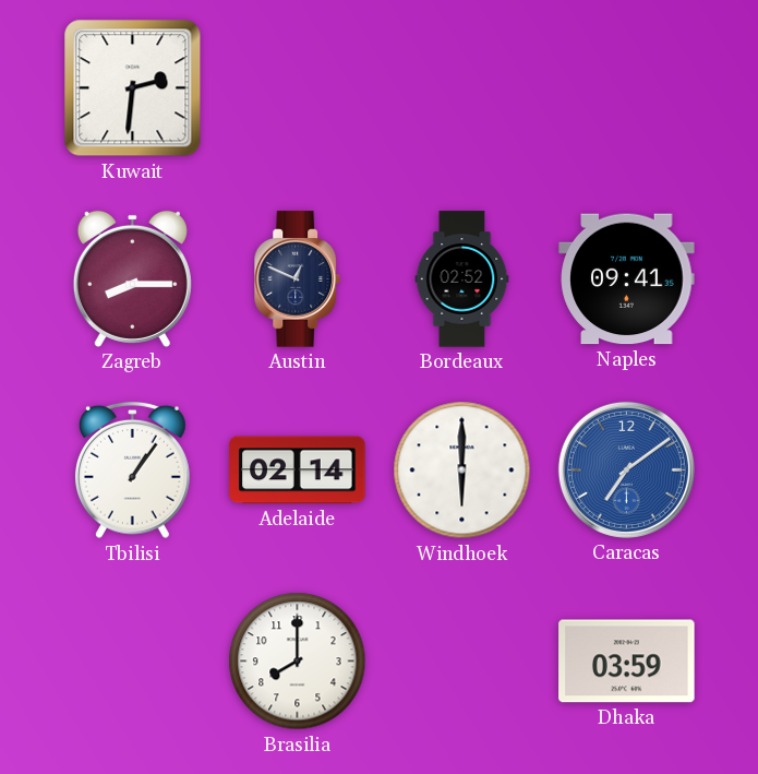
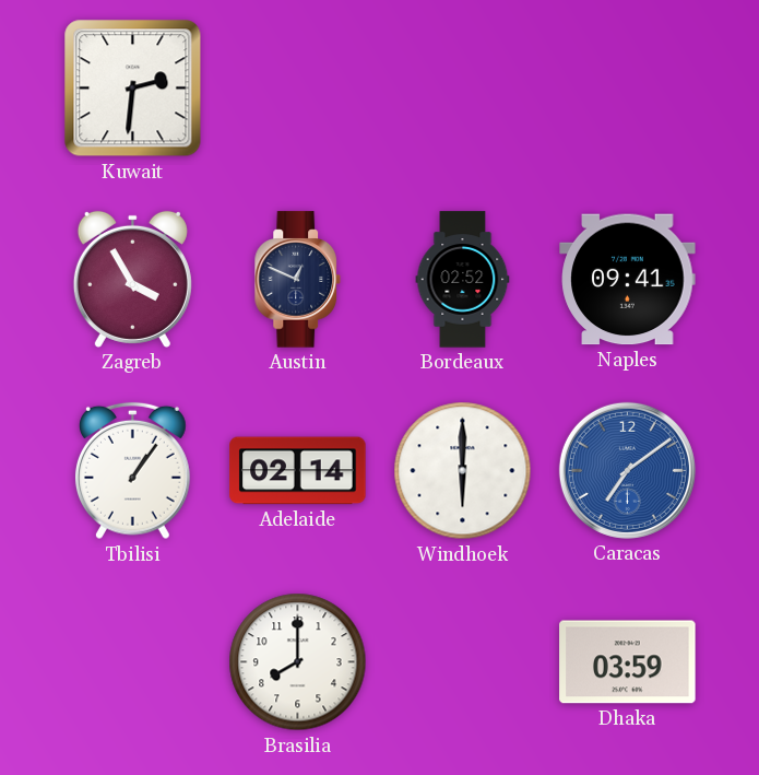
Zagreb: 8:15 -> 3:55 (132, 279)
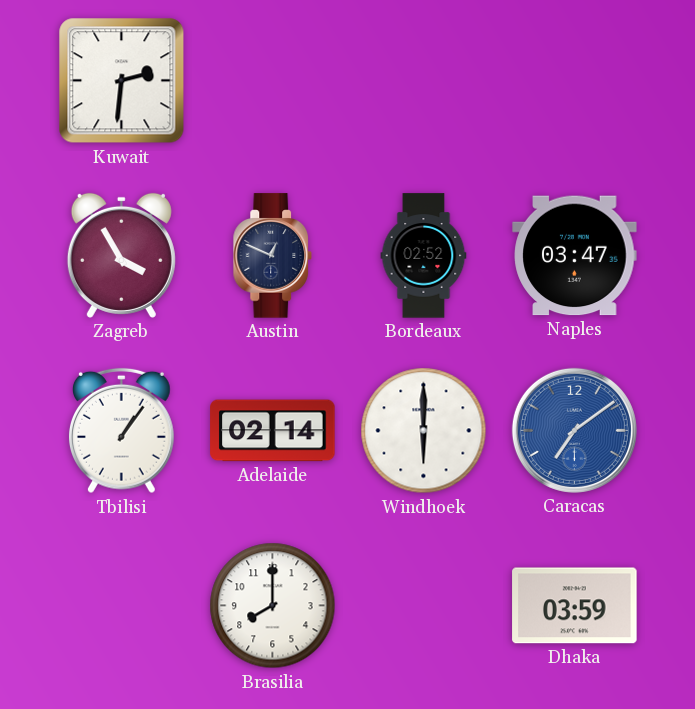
Naples: 09:41 -> 03:47 (575, 256)
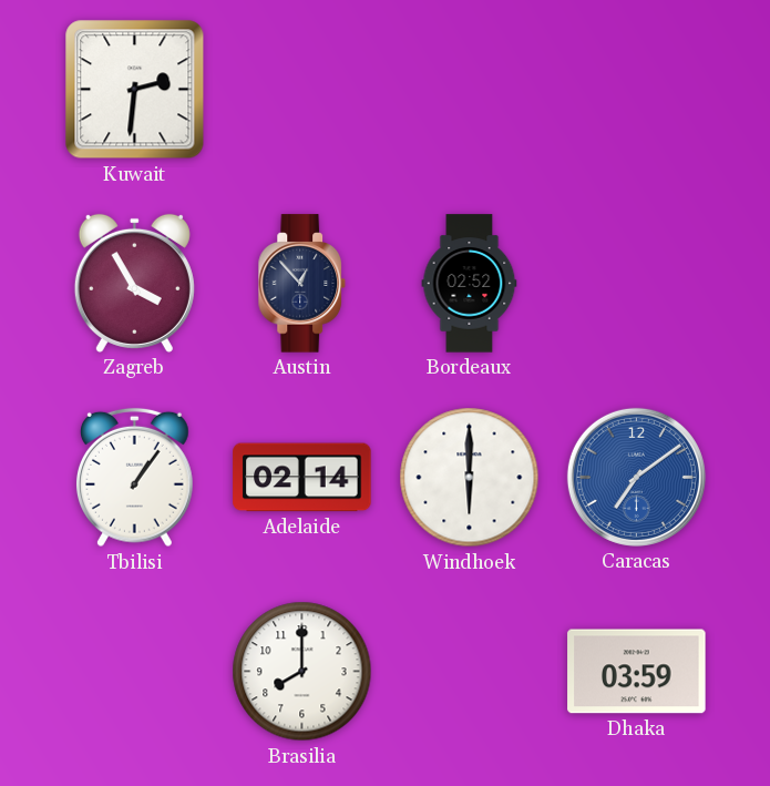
Austin: 12:49 -> 12:53 (302, 284)
Naples: 03:47 -> none (575, 256)
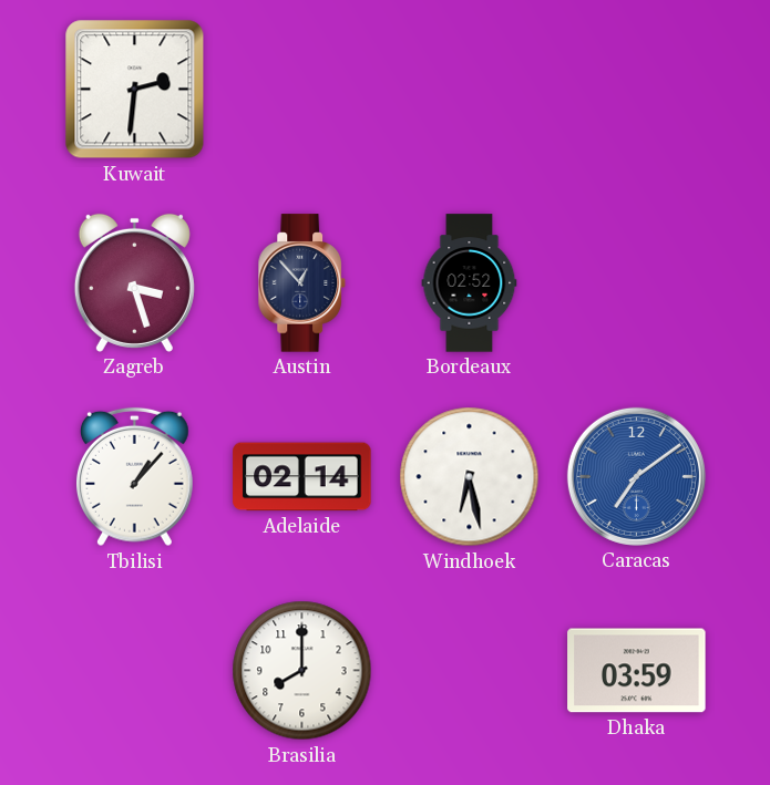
Zagreb: 3:55 -> 3:27 (134, 282)
Tbilisi: 1:06 -> 1:07 (134, 477)
Windhoek: 6:00 -> 6:28 (470, 477)
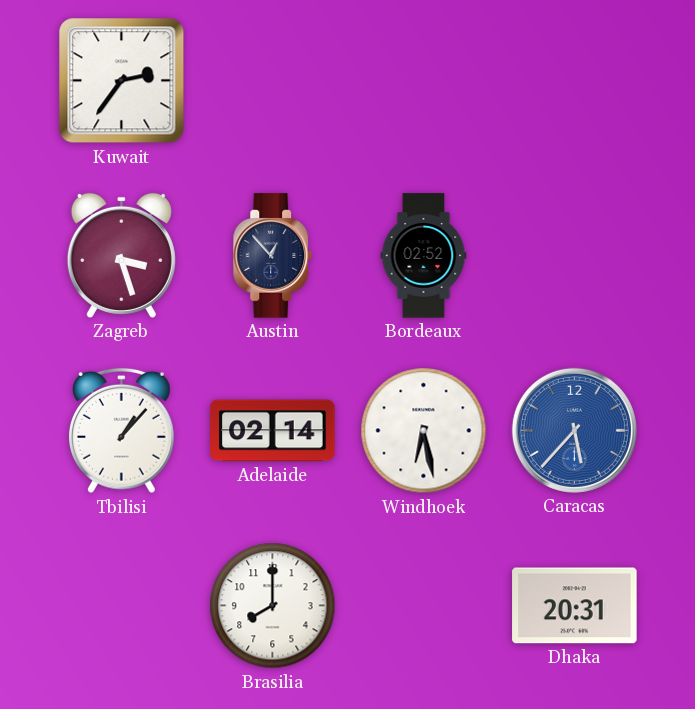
Kuwait: 2:31 -> 2:36 (122, 81)
Caracas: 7:09 -> 5:37 (574, 430)
Dhaka: 03:59 -> 20:31 (575, 606)
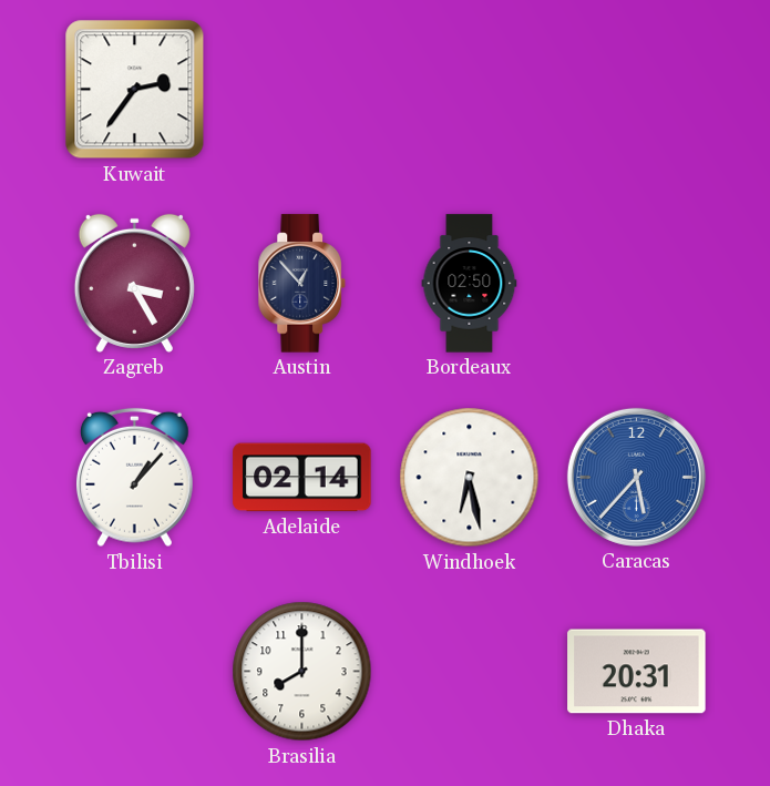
Zagreb: 3:27 -> 3:25 (134, 283)
Bordeaux: 02:52 -> 02:50 (470, 284)
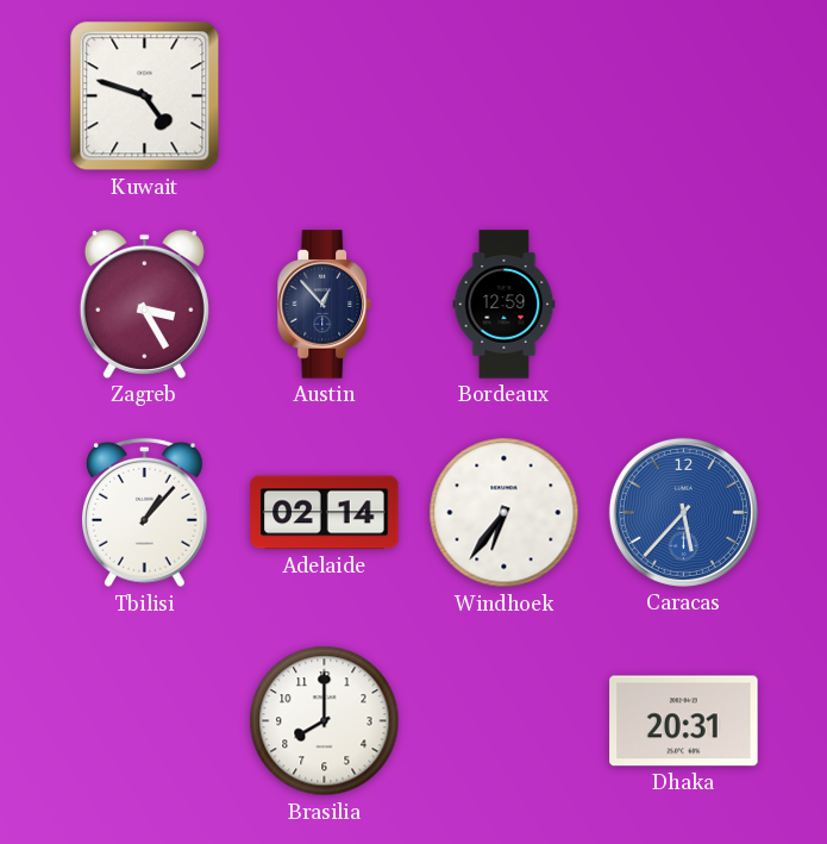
Kuwait: 2:36 -> 4:48 (145, 96)
Bordeaux: 02:50 -> 12:59 (505, 305)
Windhoek: 6:28 -> 6:36 (505, 513)
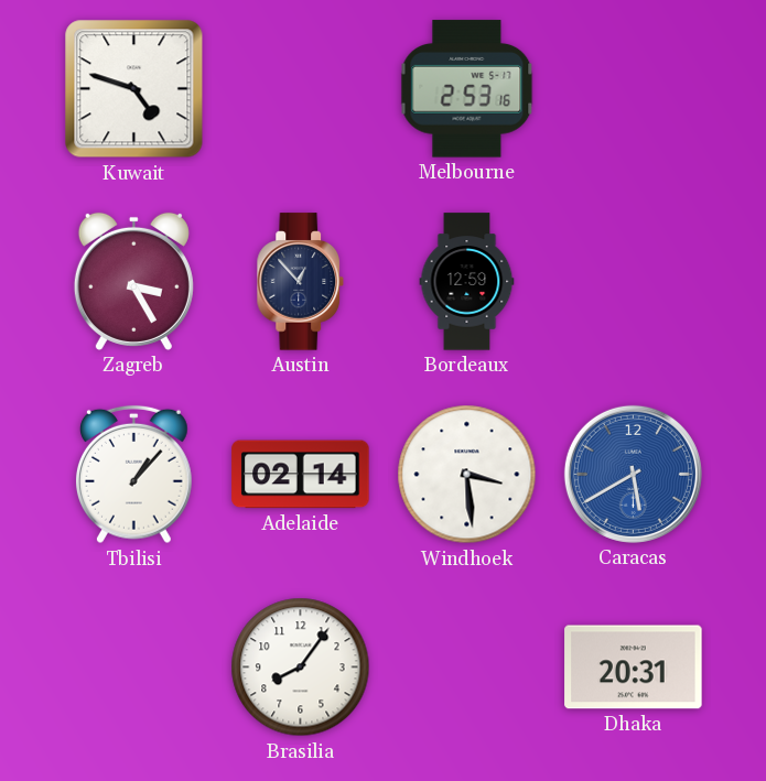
Melbourne: none -> 2:53 (467, 89)
Windhoek: 6:36 -> 3:29 (467, 475)
Caracas: 5:37 -> 5:40 (633, 474)
Brasilia: 8:00 -> 8:06 (301, 668)
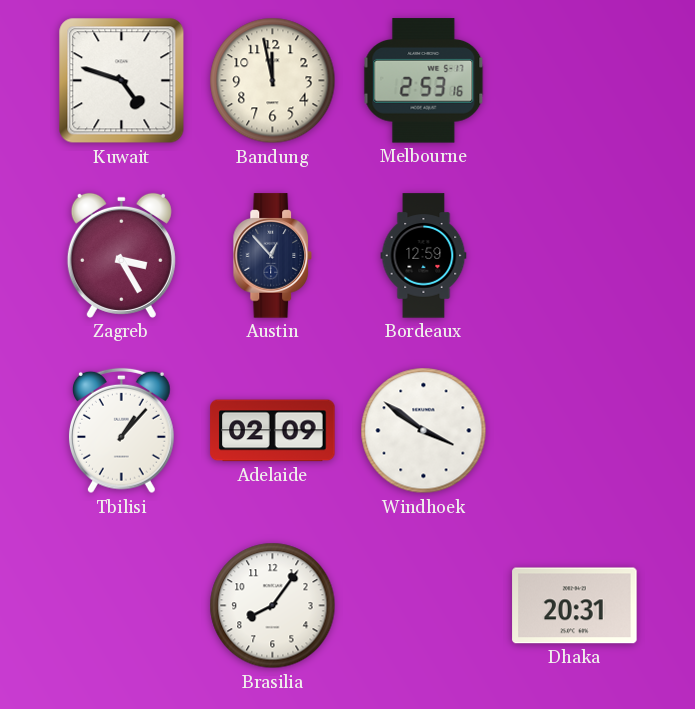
Bandung: none -> 11:58 (273, 81)
Adelaide: 02:14 -> 02:09 (273, 431)
Windhoek: 3:29 -> 3:51 (424, 431)
Caracas: 5:40 -> none (633, 474)
